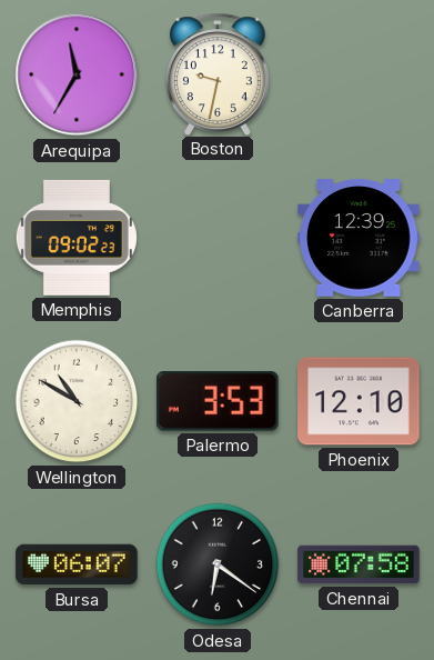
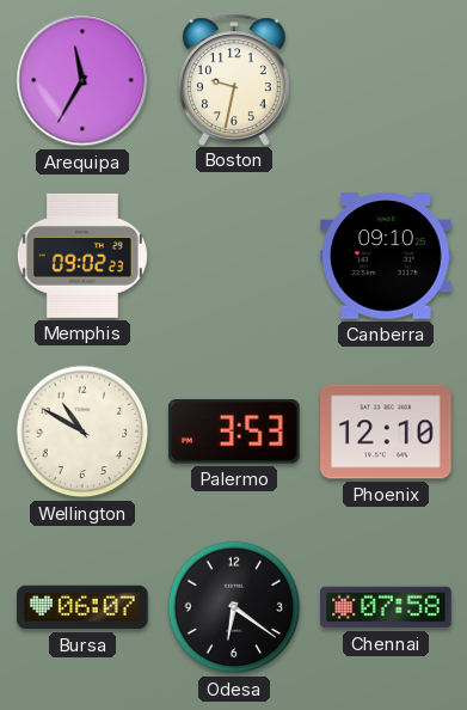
Canberra: 12:39 -> 09:10 (386, 256)
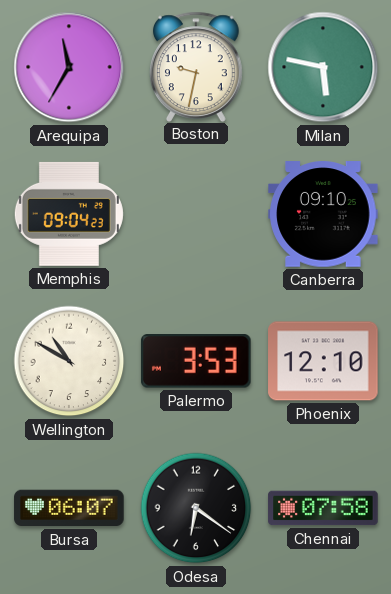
Milan: none -> 5:47 (323, 67)
Memphis: 09:02 -> 09:04 (69, 214)
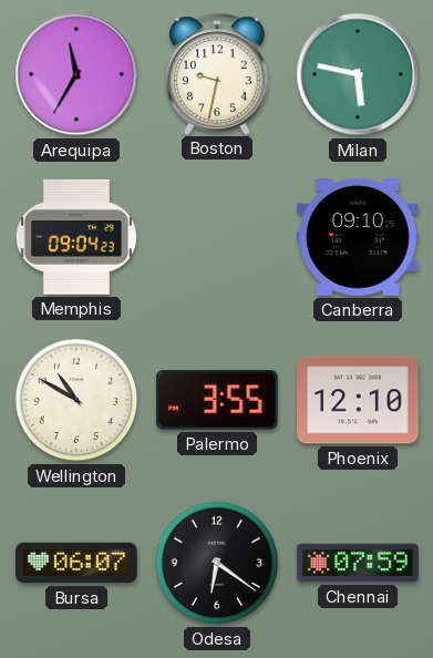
Palermo: 3:53 -> 3:55 (217, 401)
Chennai: 07:58 -> 07:59 (358, 563)
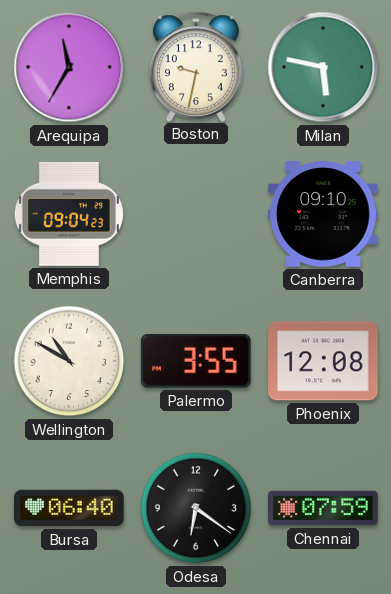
Phoenix: 12:10 -> 12:08 (323, 361)
Bursa: 06:07 -> 06:40 (69, 508)
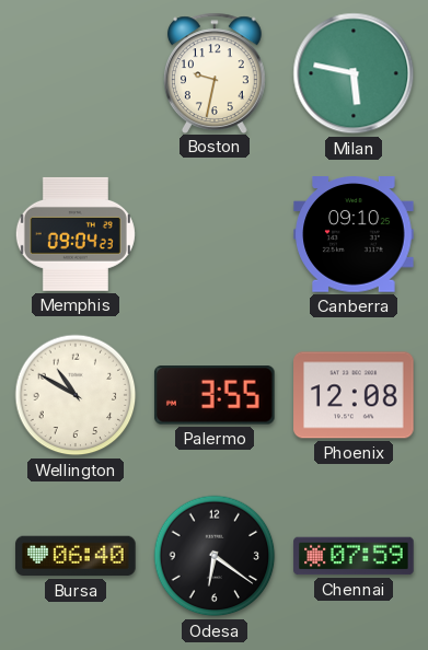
Arequipa: 11:35 -> none (69, 67)
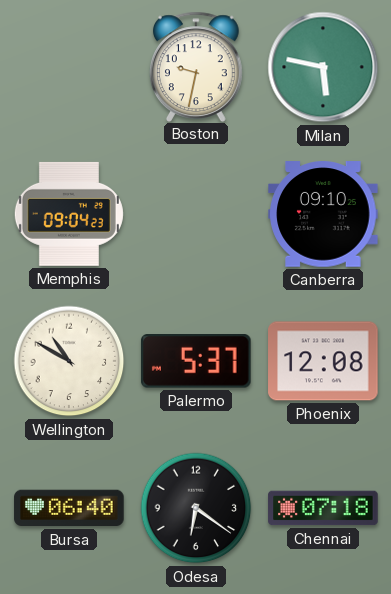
Palermo: 3:55 -> 5:37 (196, 362)
Chennai: 07:59 -> 07:18 (323, 508)
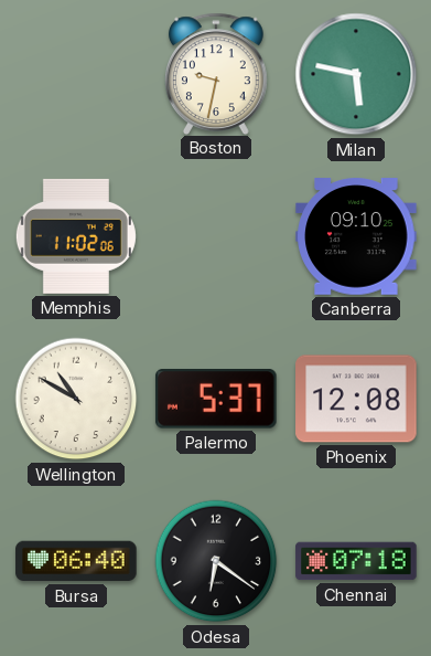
Memphis: 09:04 -> 11:02 (76, 236)
